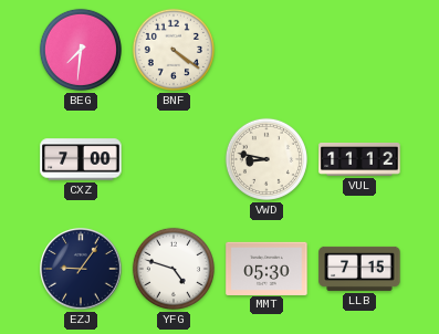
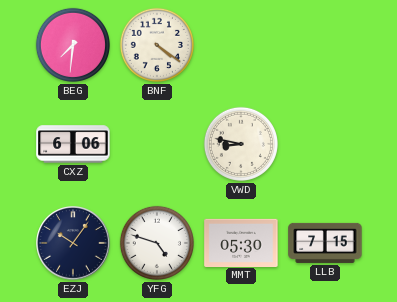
CXZ: 7:00 -> 6:06 (73, 144)
VUL: 11:12 -> none (359, 159)
EZJ: 9:06 -> 10:06 (73, 243)
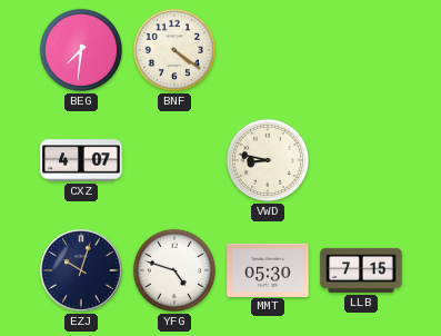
CXZ: 6:06 -> 4:07 (81, 160)
EZJ: 10:06 -> 10:03 (81, 270)
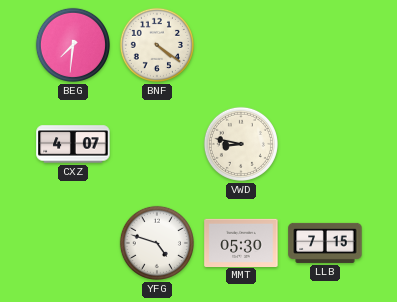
EZJ: 10:03 -> none (81, 270)
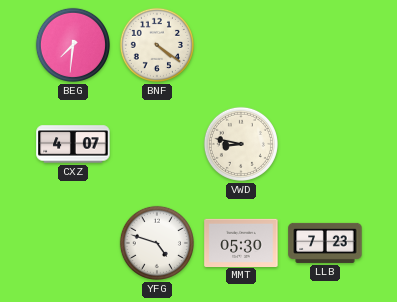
LLB: 7:15 -> 7:23 (325, 243)
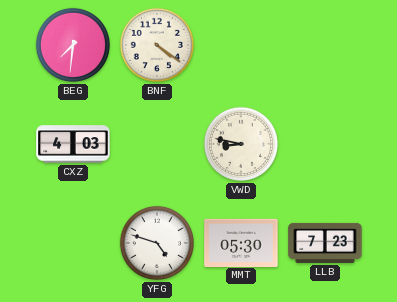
CXZ: 4:07 -> 4:03 (73, 144)
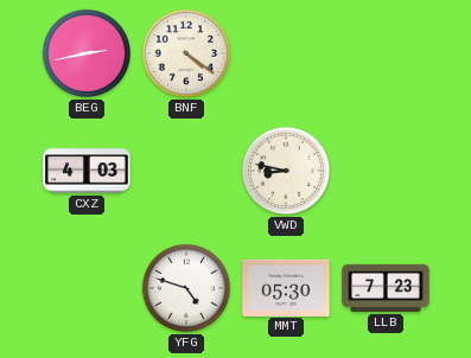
BEG: 7:31 -> 2:43 (87, 53)
